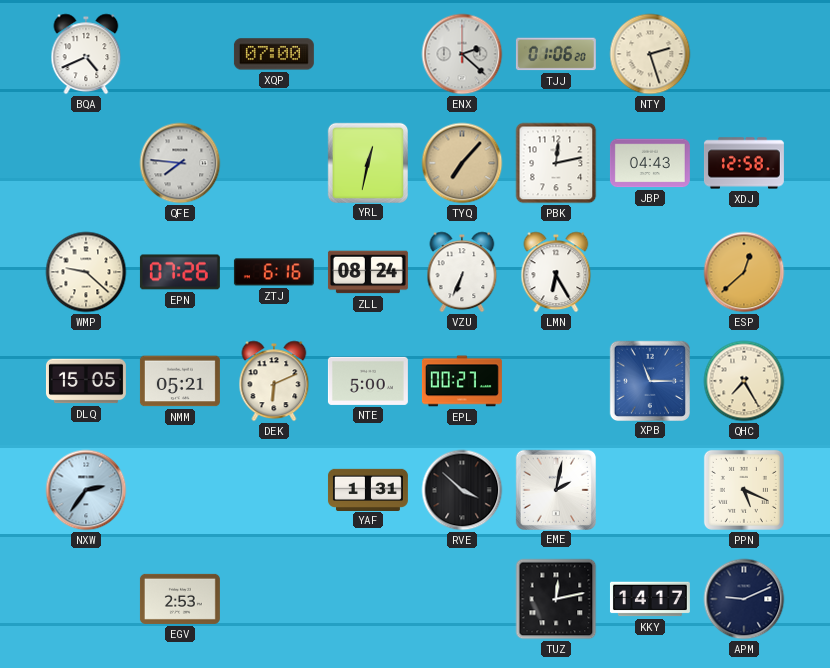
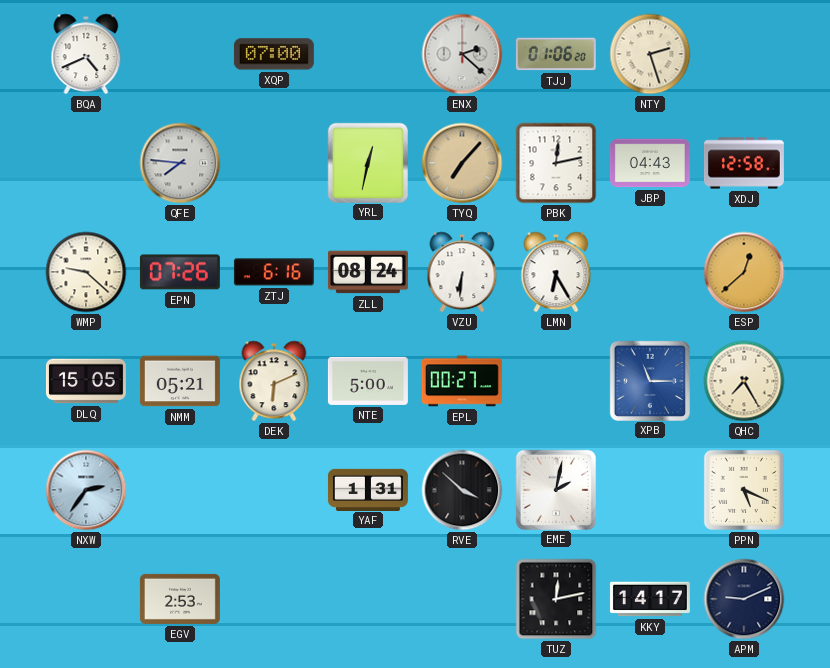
VZU: 6:34 -> 6:31 (462, 272)
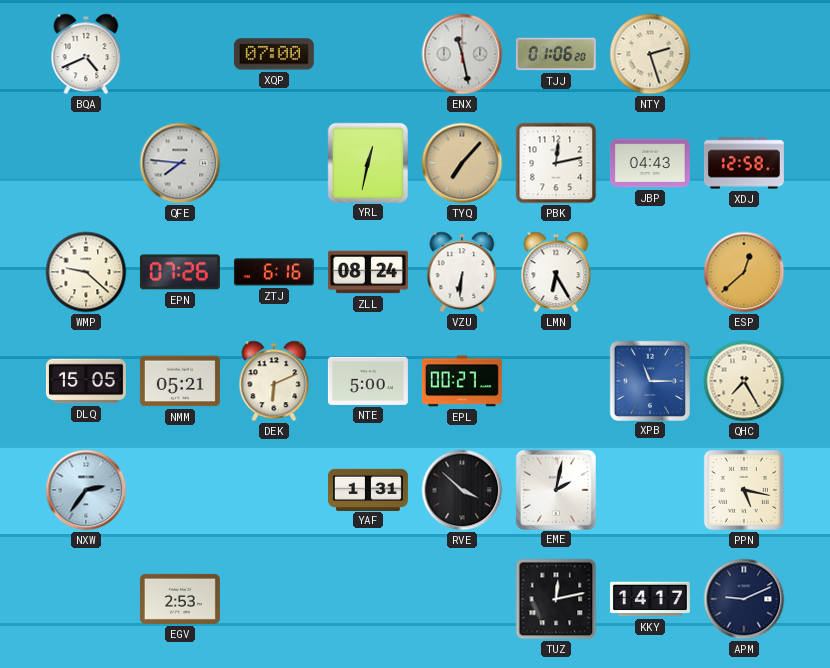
ENX: 2:22 -> 11:28 (462, 54)
PPN: 5:19 -> 5:17 (744, 490)
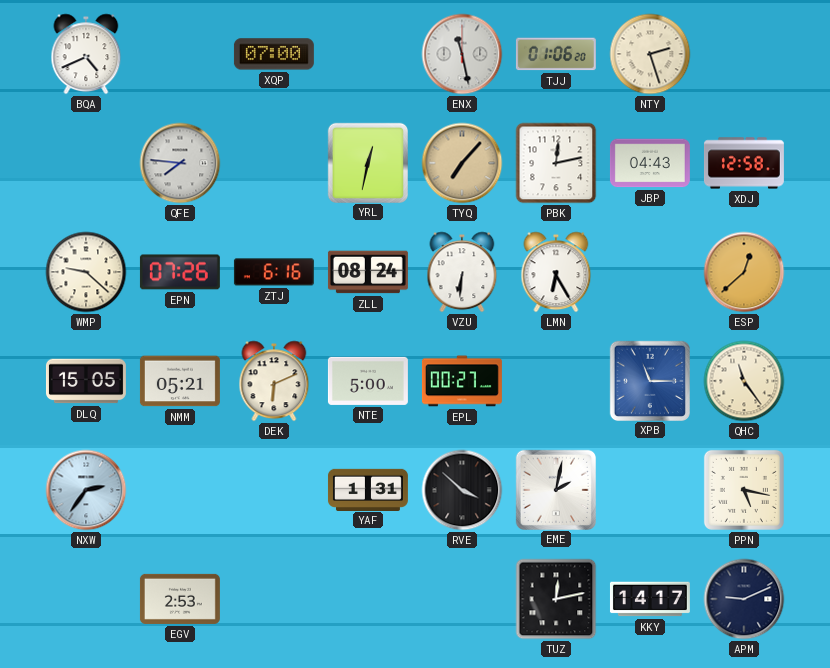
QHC: 7:25 -> 11:24 (744, 381)
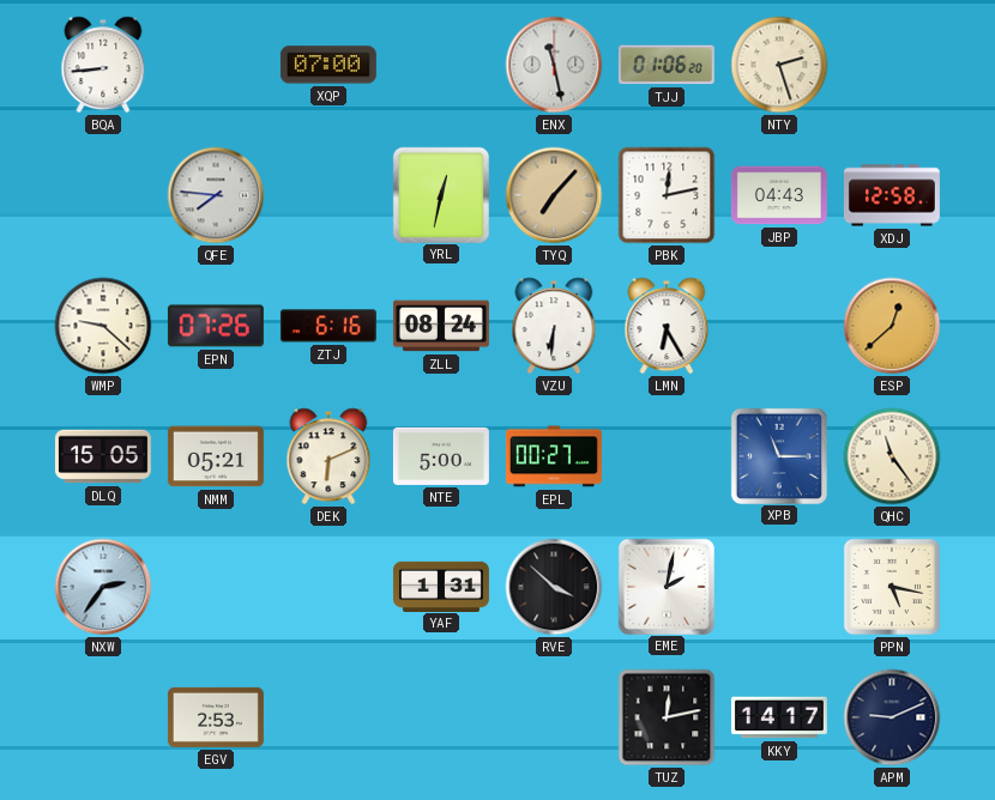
BQA: 4:41 -> 8:44 (103, 65)
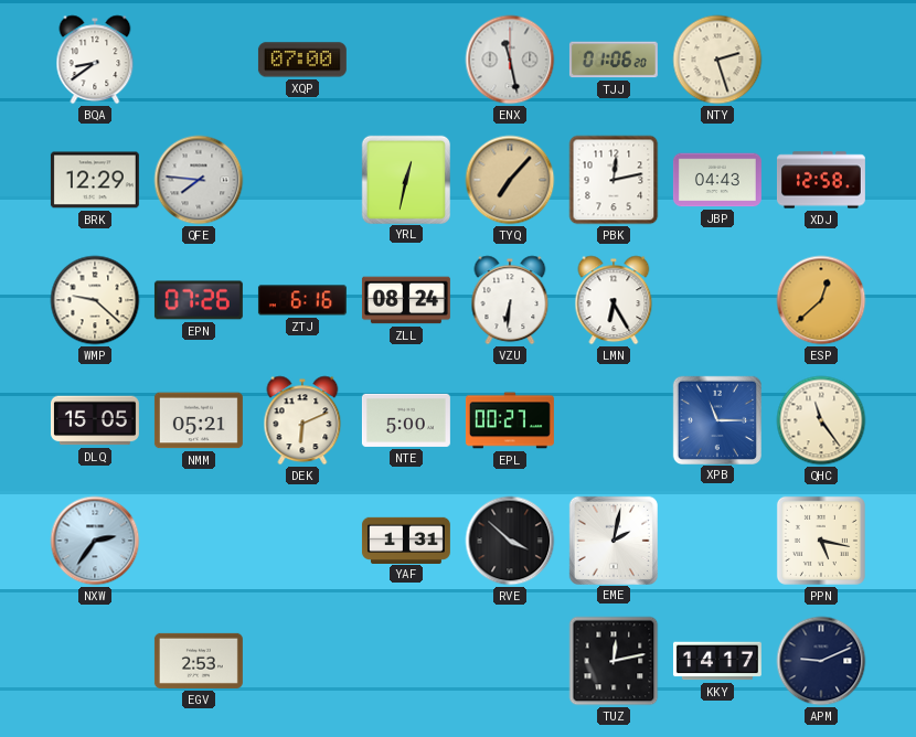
BQA: 8:44 -> 8:39 (95, 60)
BRK: none -> 12:29 (95, 180)
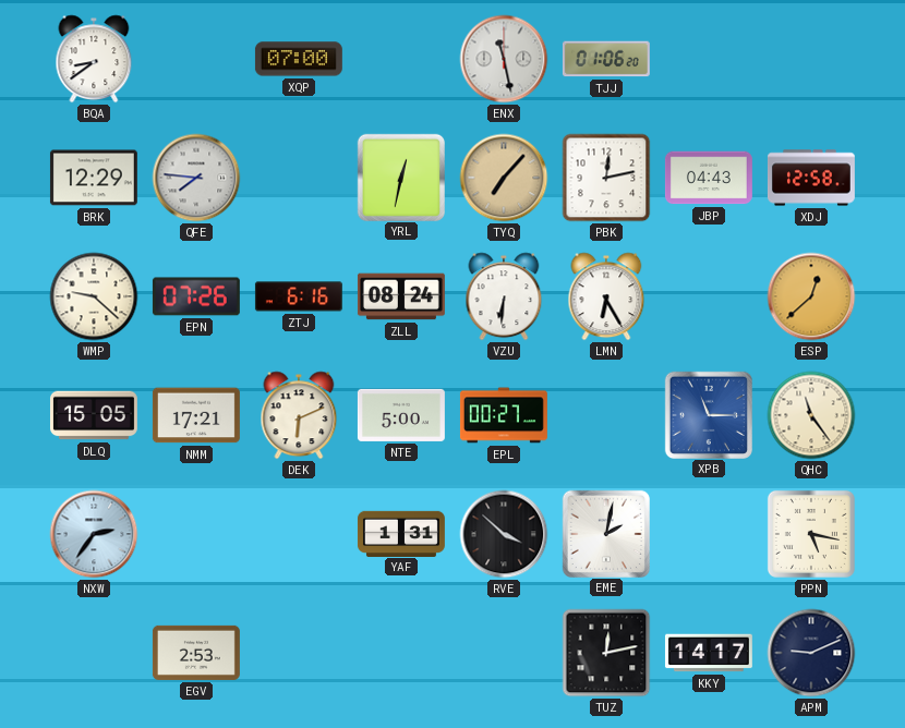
NTY: 2:27 -> none (717, 60)
NMM: 05:21 -> 17:21 (196, 415)
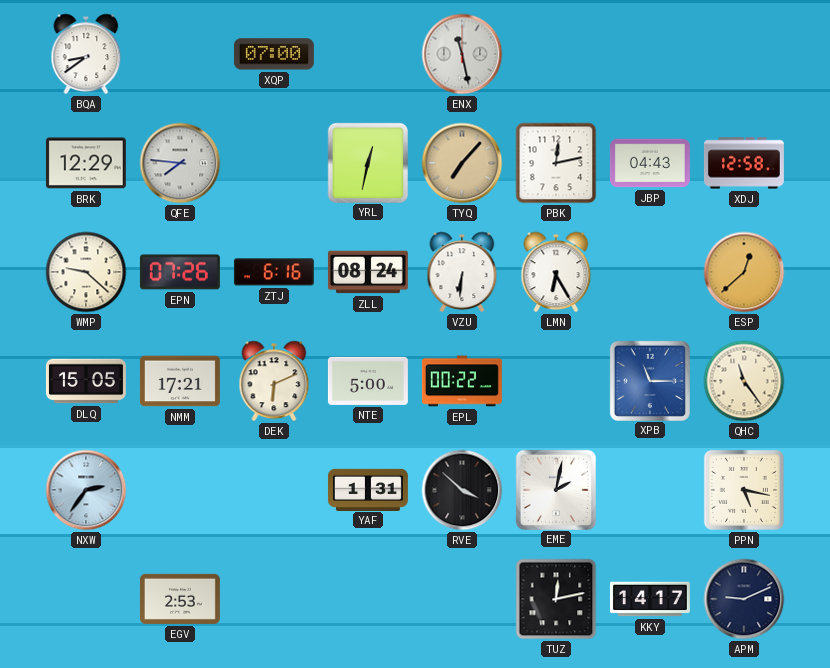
TJJ: 01:06 -> none (606, 59)
EPL: 00:27 -> 00:22 (462, 381)
